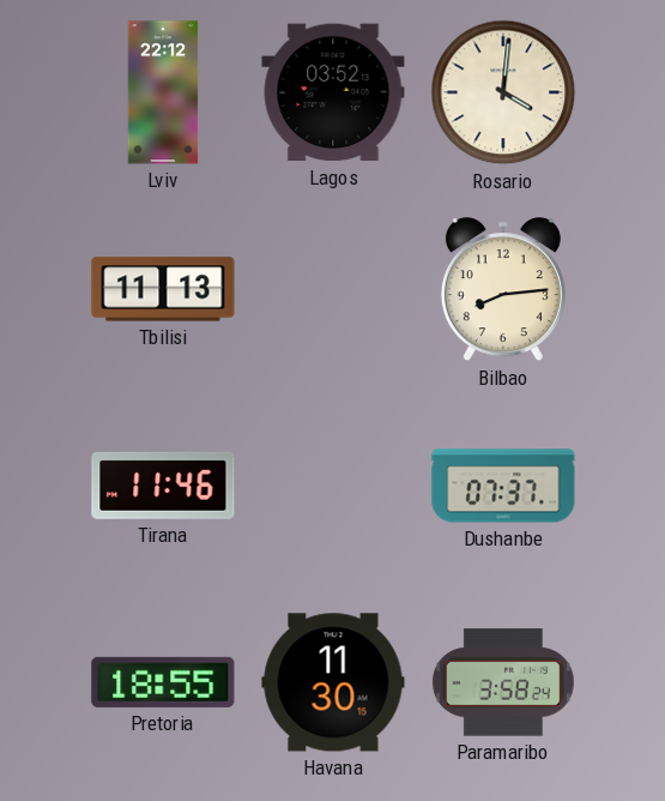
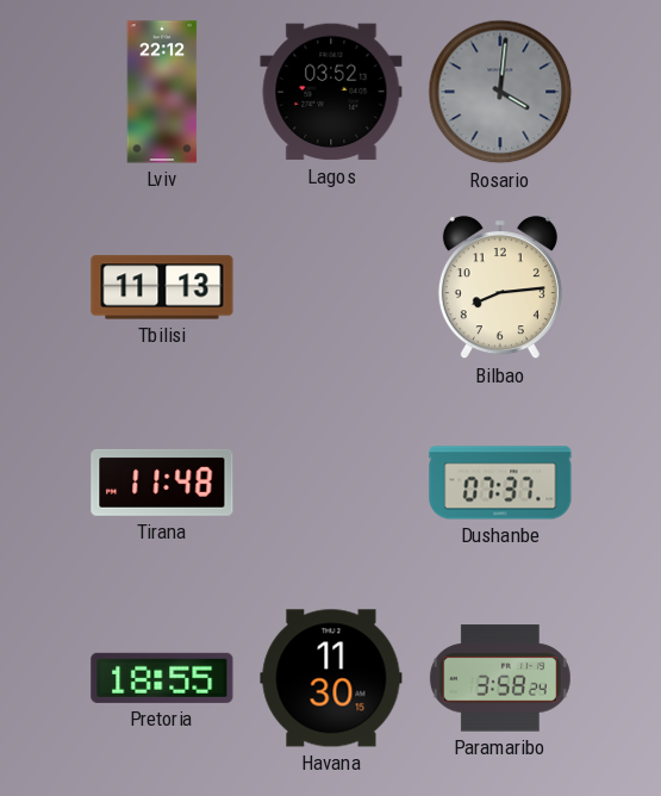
Rosario dial: cream -> grey (500, 92)
Tirana: 11:46 -> 11:48 (162, 483)
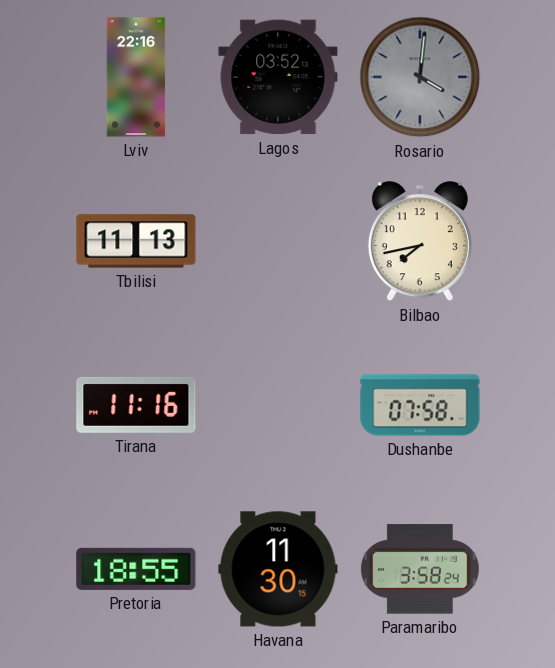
Lviv: 22:12 -> 22:16 (136, 77)
Bilbao: 8:14 -> 7:43 (420, 242)
Tirana: 11:48 -> 11:16 (136, 405)
Dushanbe: 07:37 -> 07:58 (420, 405)
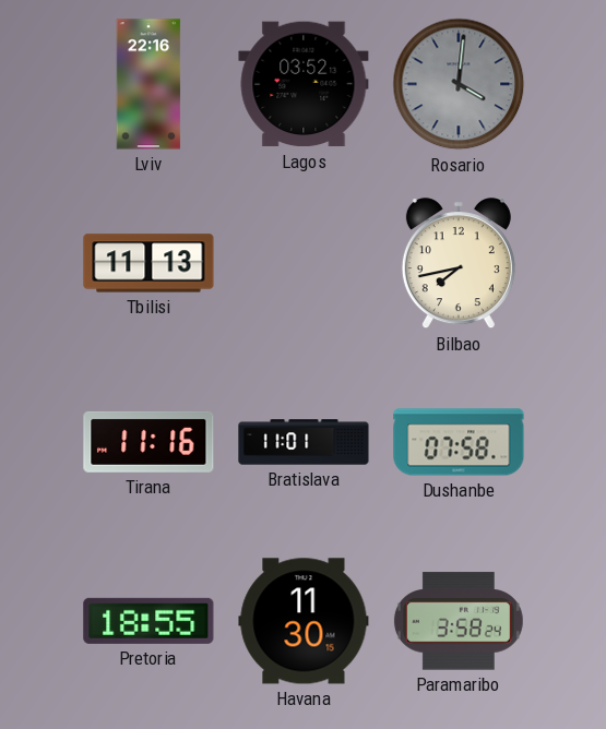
Bratislava: none -> 11:01 (304, 442)
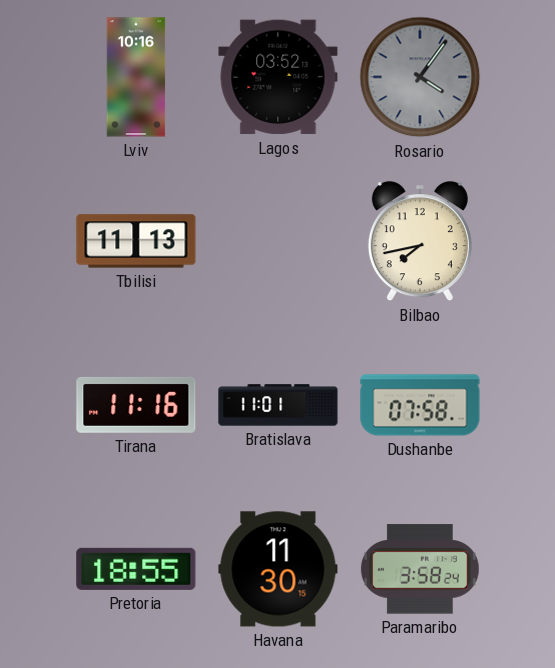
Lviv: 22:16 -> 10:16 (136, 77)
Rosario: 4:01 -> 4:06 (420, 77)
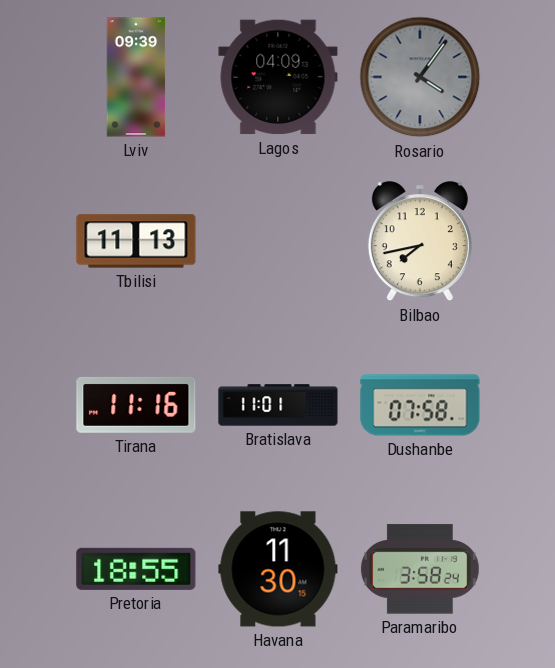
Lviv: 10:16 -> 09:39 (136, 77)
Lagos: 03:52 -> 04:09 (278, 77)
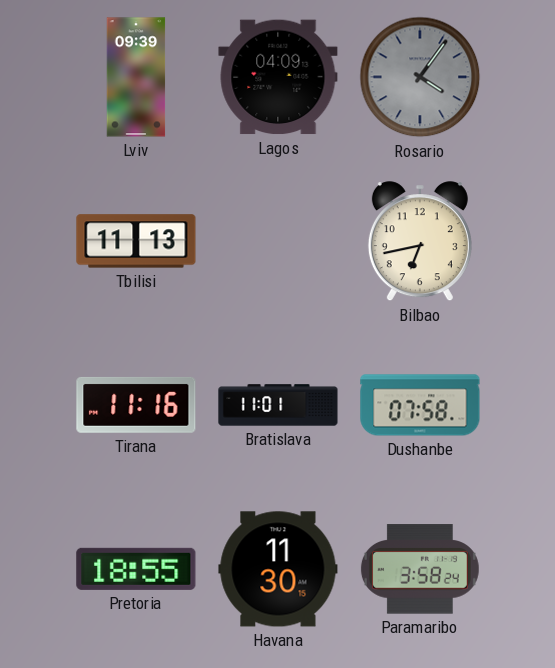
Bilbao: 7:43 -> 6:43 (420, 242)
